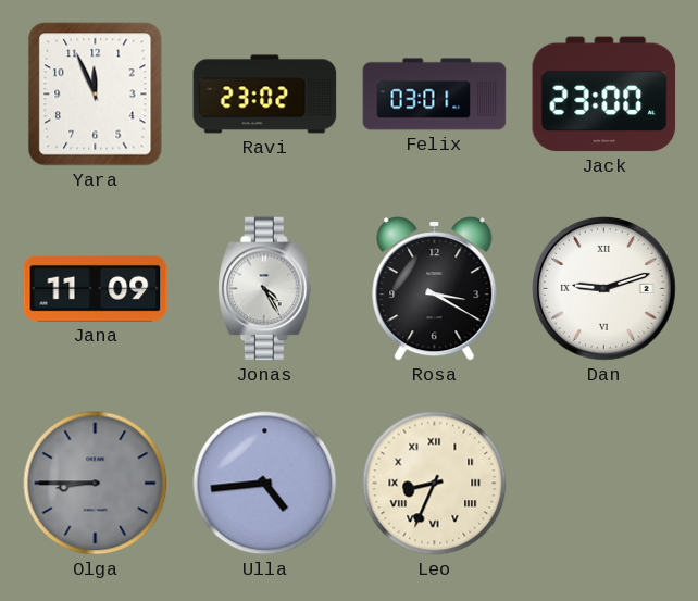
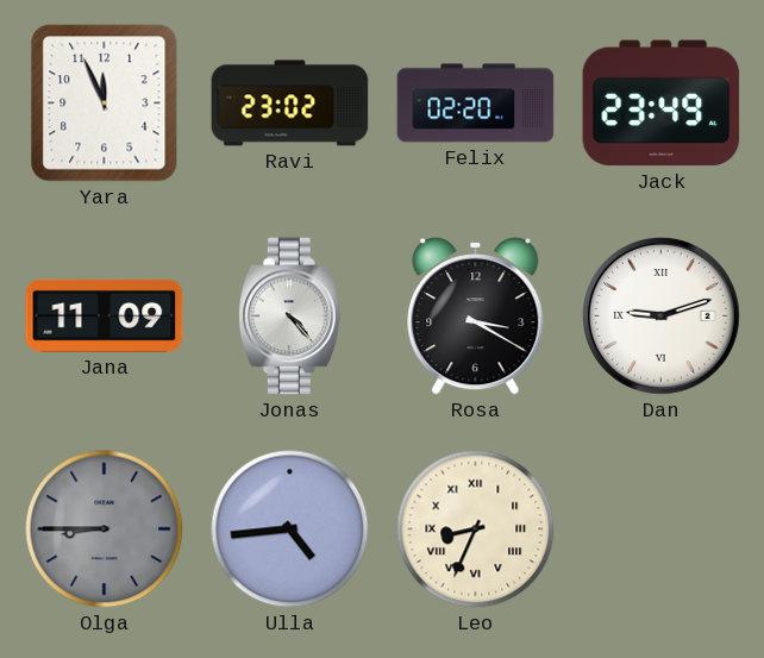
Felix: 03:01 -> 02:20 (476, 104)
Jack: 23:00 -> 23:49 (662, 104)
Jonas: 4:25 -> 4:23 (290, 317)
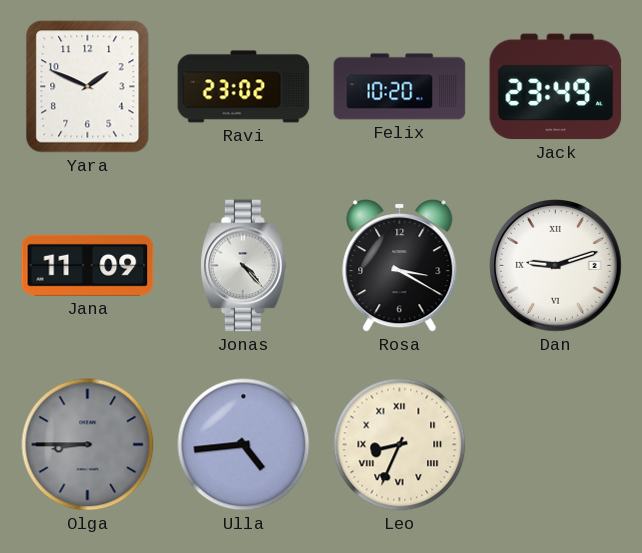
Yara: 11:56 -> 1:49 (88, 87)
Felix: 02:20 -> 10:20 (400, 87)
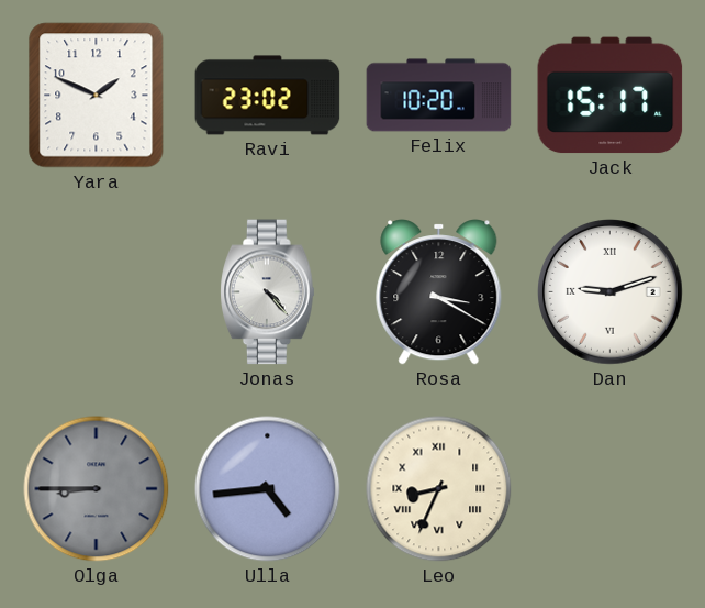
Jack: 23:49 -> 15:17 (611, 96)
Jana: 11:09 -> none (88, 265)
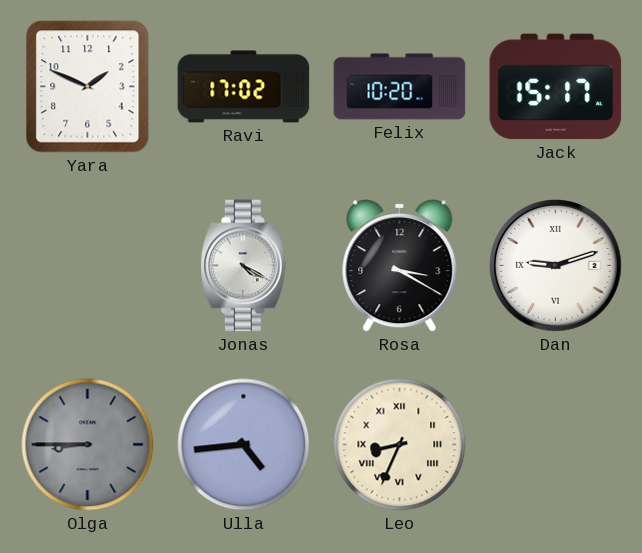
Ravi: 23:02 -> 17:02 (244, 87)
Jonas: 4:23 -> 4:20 (244, 266)
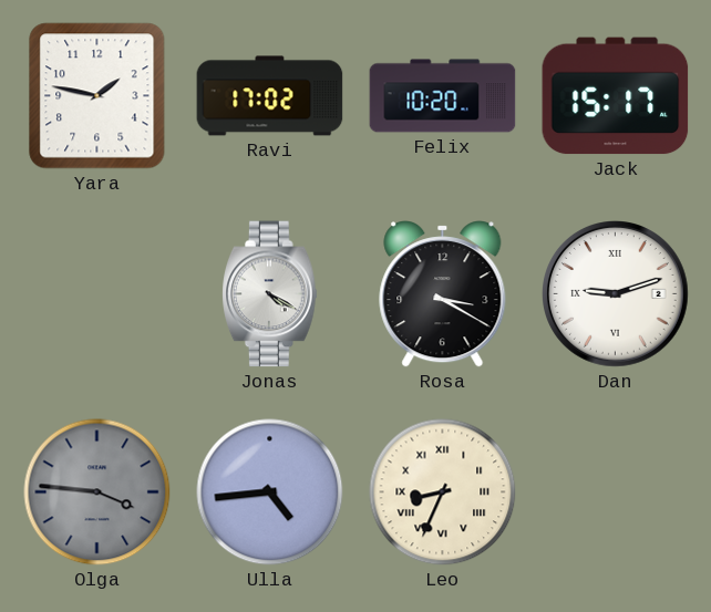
Yara: 1:49 -> 1:47 (97, 96)
Olga: 8:45 -> 3:46 (97, 492)
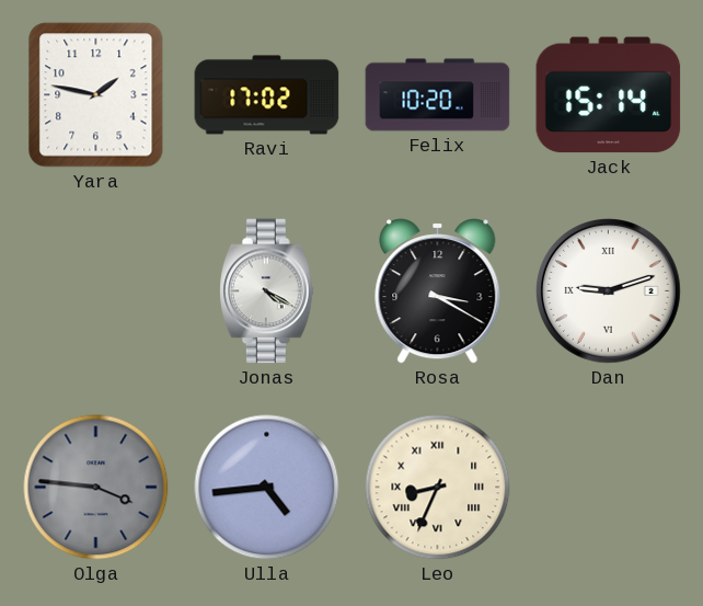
Jack: 15:17 -> 15:14 (609, 95)
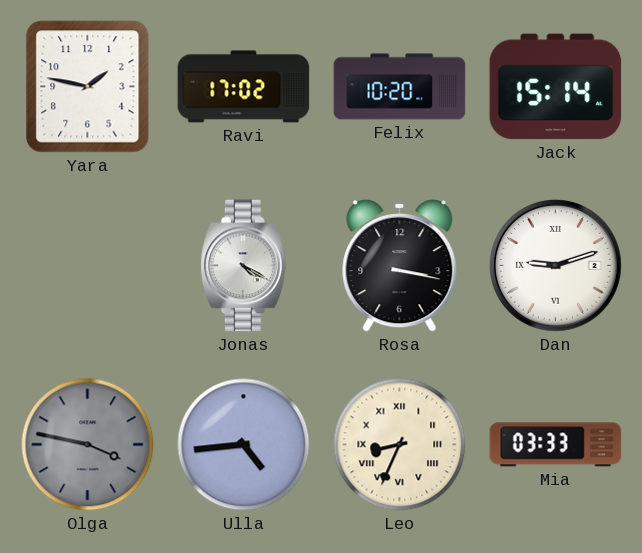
Rosa: 3:20 -> 3:17 (400, 266)
Olga: 3:46 -> 3:47 (88, 445)
Mia: none -> 03:33 (556, 445)
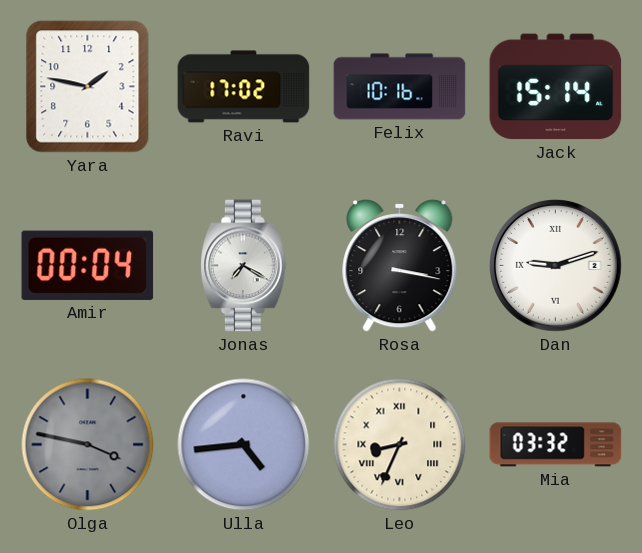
Felix: 10:20 -> 10:16 (400, 87)
Amir: none -> 00:04 (88, 265)
Jonas: 4:20 -> 7:20 (244, 266)
Mia: 03:33 -> 03:32 (556, 445)
